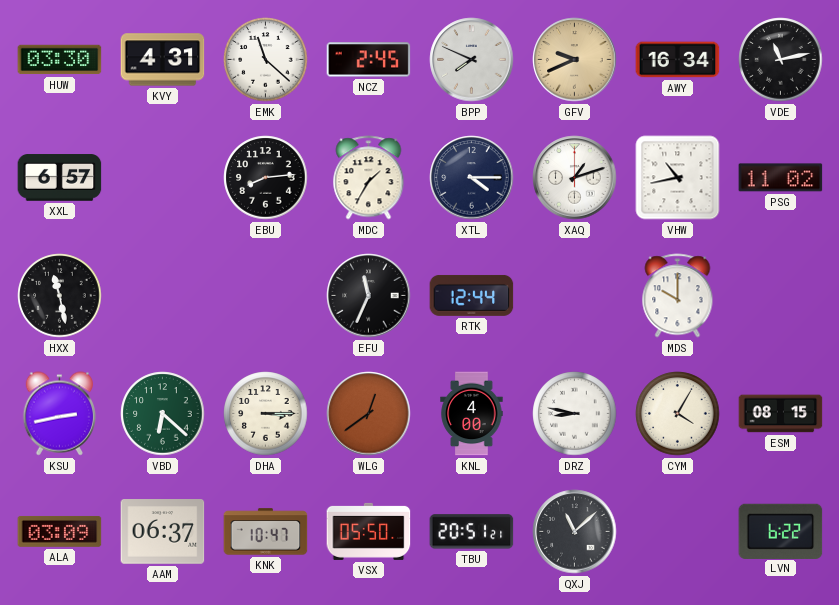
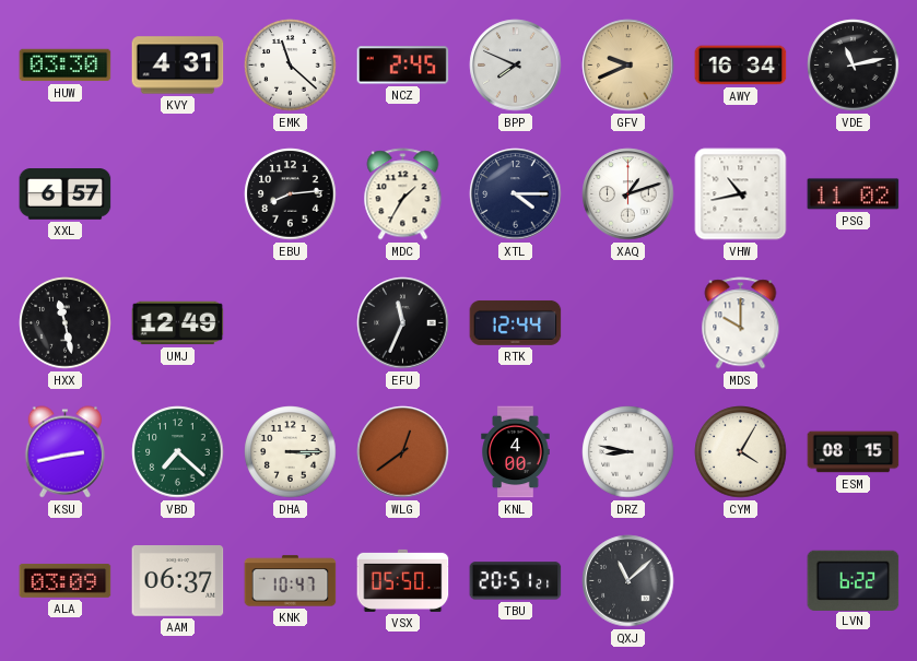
UMJ: none -> 12:49 (178, 323)
VBD: 6:22 -> 7:22 (178, 452)
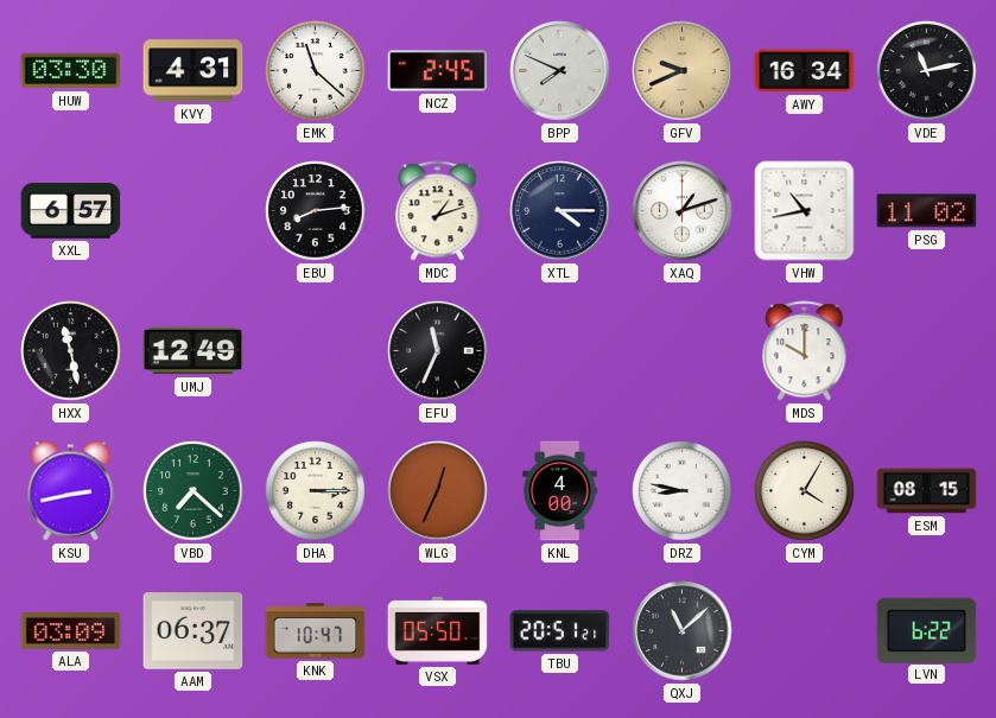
MDC: 1:35 -> 1:12 (438, 211)
RTK: 12:44 -> none (516, 322)
WLG: 12:39 -> 12:34 (438, 491)
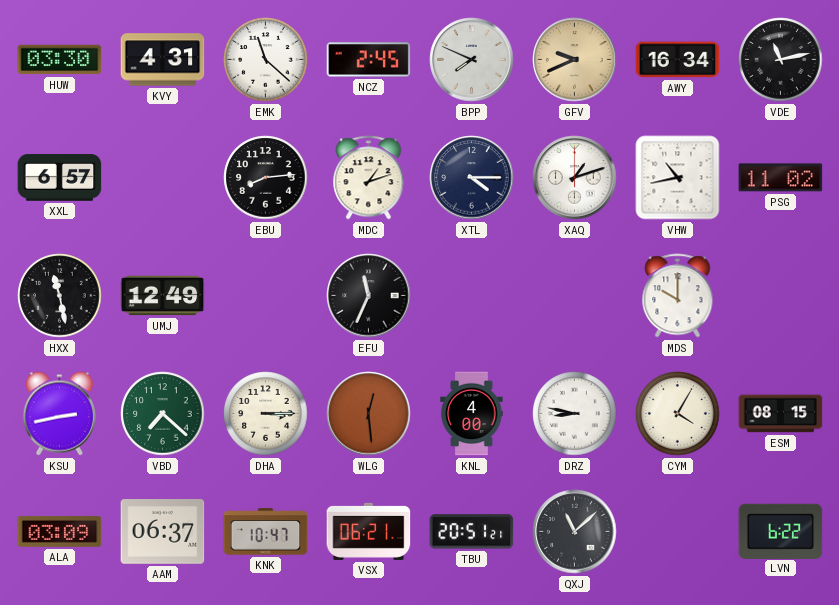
WLG: 12:34 -> 12:29 (369, 414)
VSX: 05:50 -> 06:21 (369, 531)
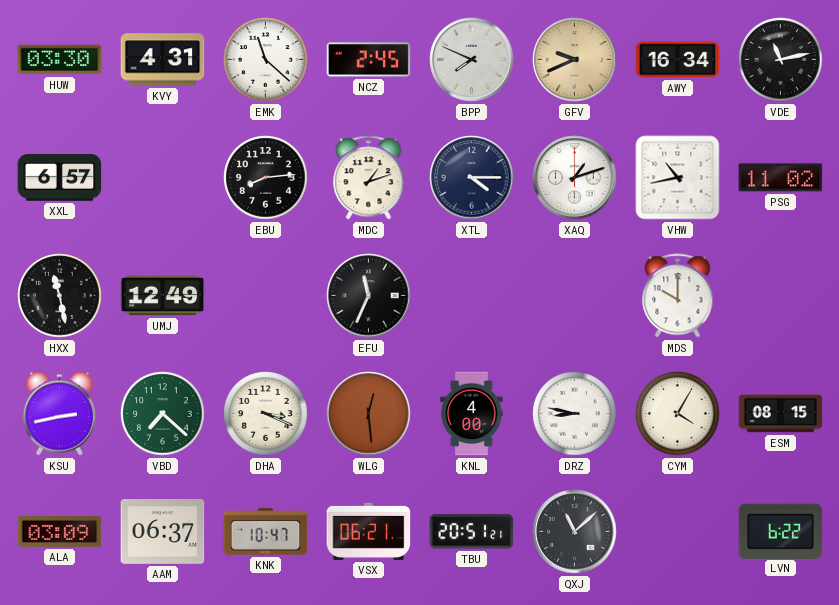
DHA: 3:15 -> 3:19 (266, 414)
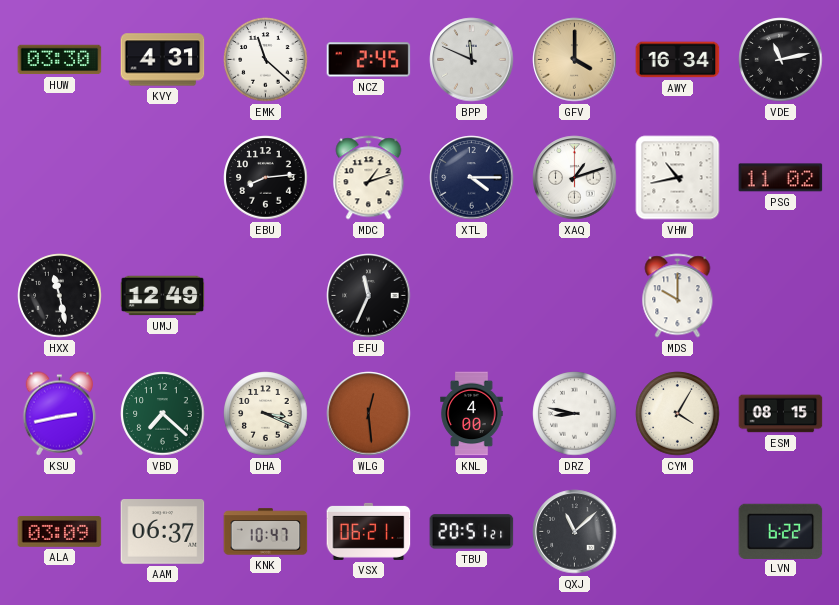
BPP: 7:49 -> 11:49 (472, 60)
GFV: 9:41 -> 4:00 (575, 60)
XXL: 6:57 -> none (60, 178)
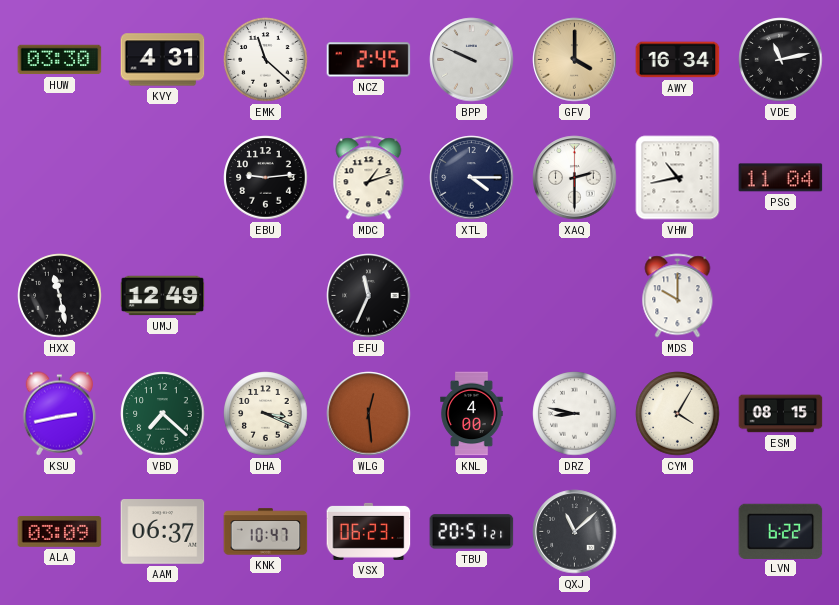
BPP: 11:49 -> 9:49 (472, 60)
EBU: 8:14 -> 9:14 (266, 178)
XAQ: 1:12 -> 2:30 (575, 178)
PSG: 11:02 -> 11:04 (781, 178)
VSX: 06:21 -> 06:23 (369, 531)
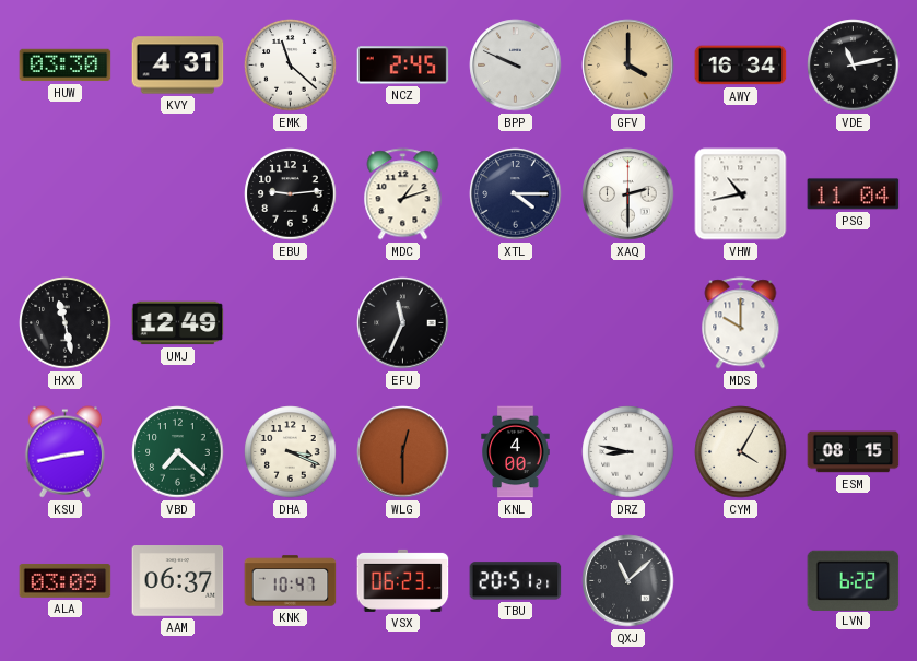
WLG: 12:29 -> 12:30 (403, 452)
